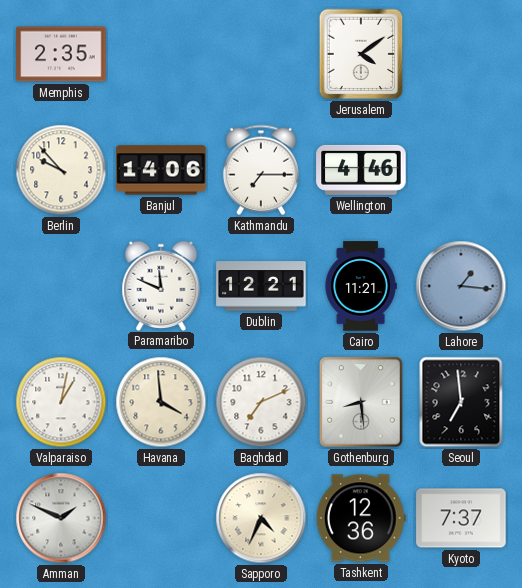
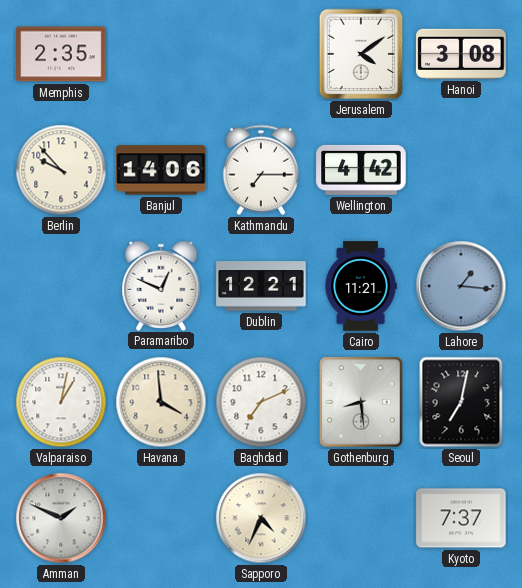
Hanoi: none -> 3:08 (461, 54)
Wellington: 4:46 -> 4:42 (361, 170)
Paramaribo: 11:49 -> 12:49 (161, 285)
Seoul: 6:59 -> 7:02 (461, 402)
Tashkent: 12:36 -> none (361, 518)
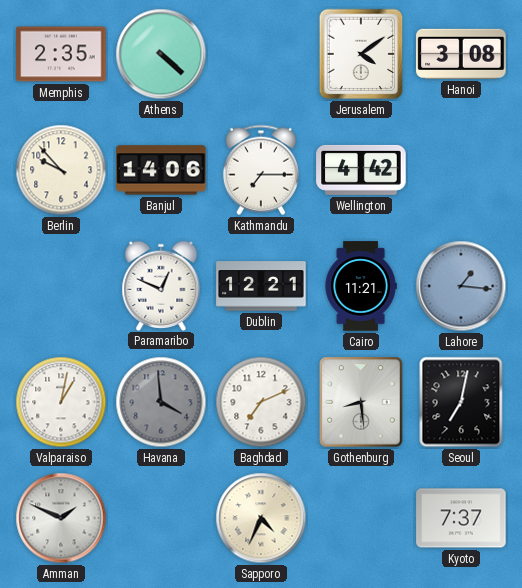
Athens: none -> 4:22 (161, 54)
Havana dial: cream -> grey (161, 402)
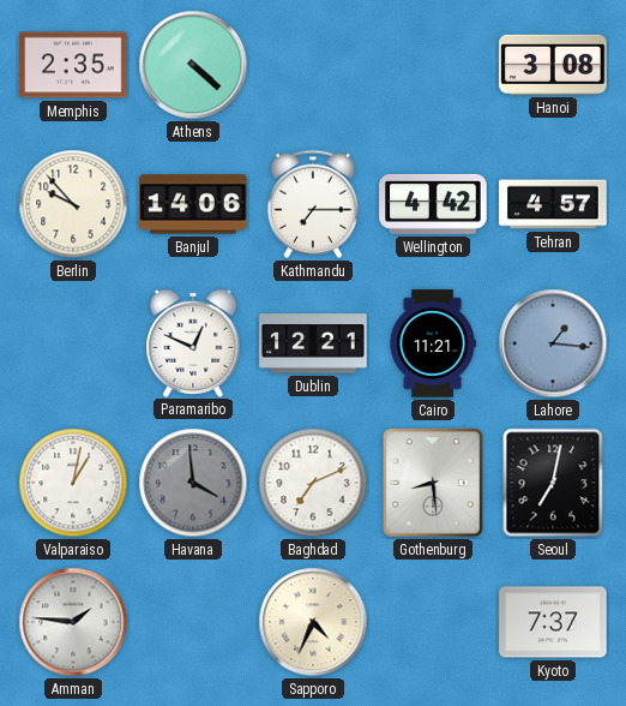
Jerusalem: 4:09 -> none (361, 54)
Tehran: none -> 4:57 (553, 204)
Amman: 1:49 -> 1:46 (73, 622)
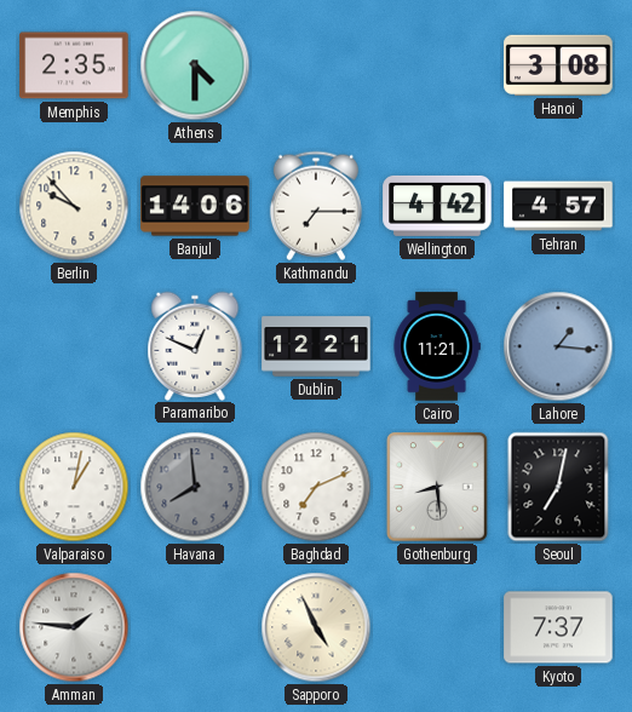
Athens: 4:22 -> 4:30 (195, 65)
Havana: 3:59 -> 7:59 (195, 487)
Sapporo: 4:34 -> 4:56 (316, 627)
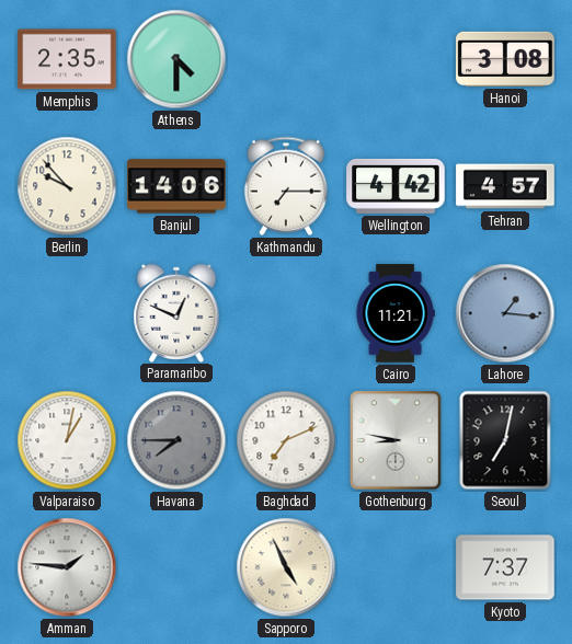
Dublin: 12:21 -> none (316, 346)
Havana: 7:59 -> 7:45 (176, 440)
Gothenburg: 8:29 -> 8:47 (396, 440)
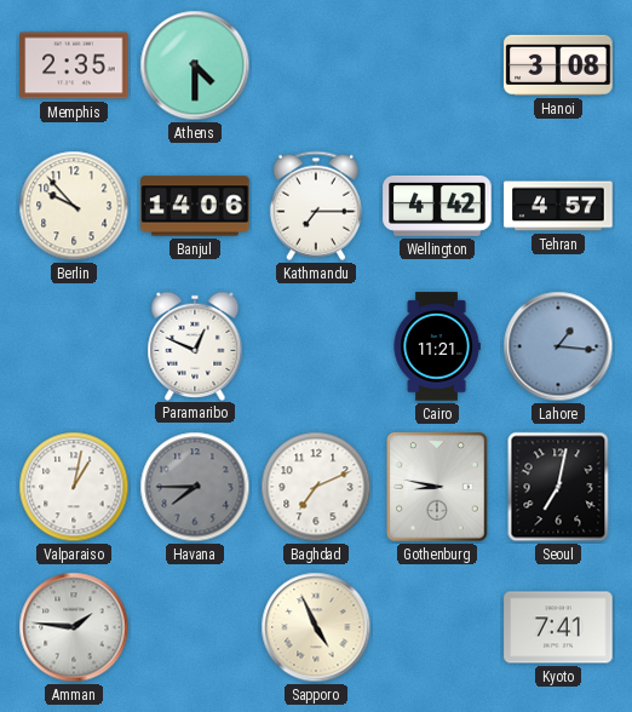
Kyoto: 7:37 -> 7:41 (558, 627)
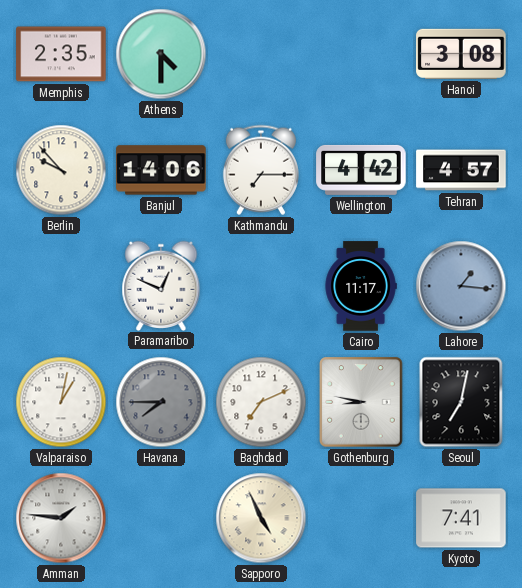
Cairo: 11:21 -> 11:17 (361, 286)
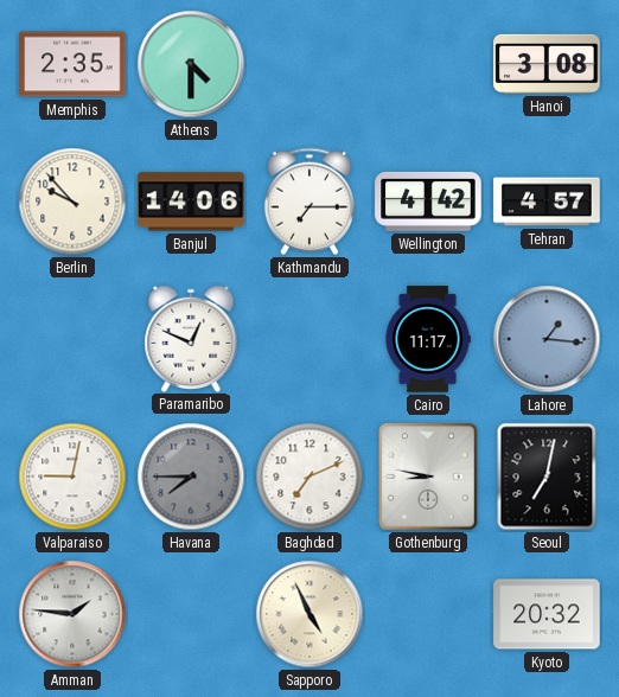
Valparaiso: 1:02 -> 9:02 (72, 477)
Kyoto: 7:41 -> 20:32 (547, 614)
